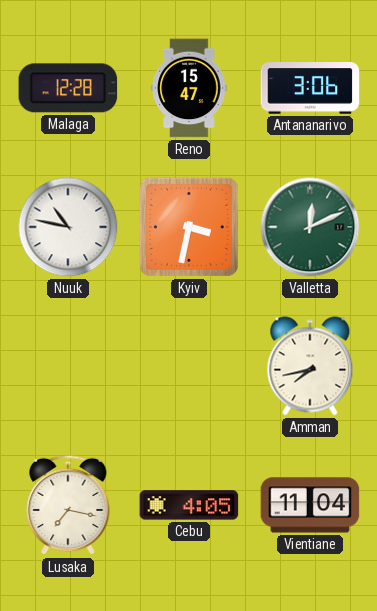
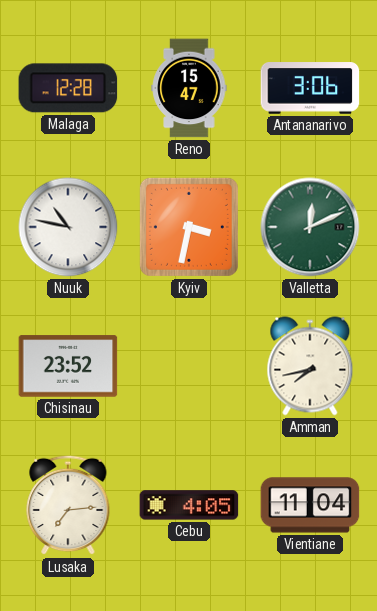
Chisinau: none -> 23:52 (68, 366)
Lusaka: 7:17 -> 7:14 (68, 505)
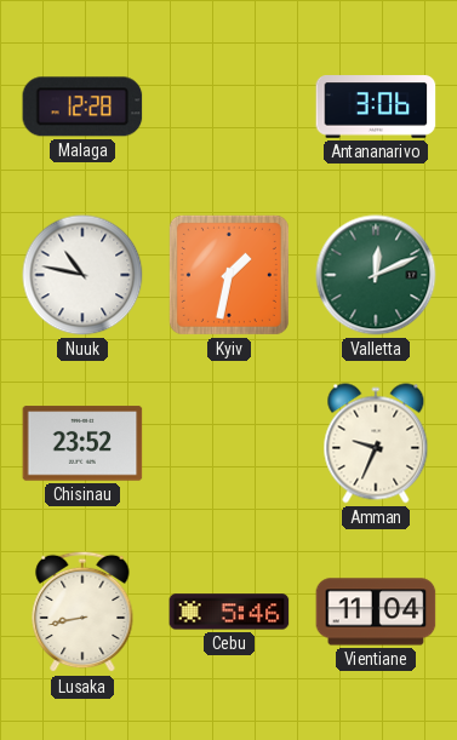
Reno: 15:47 -> none (189, 88)
Kyiv: 3:32 -> 1:32 (229, 275)
Amman: 7:43 -> 9:34 (376, 443)
Lusaka: 7:14 -> 8:43 (82, 612)
Cebu: 4:05 -> 5:46 (229, 612)
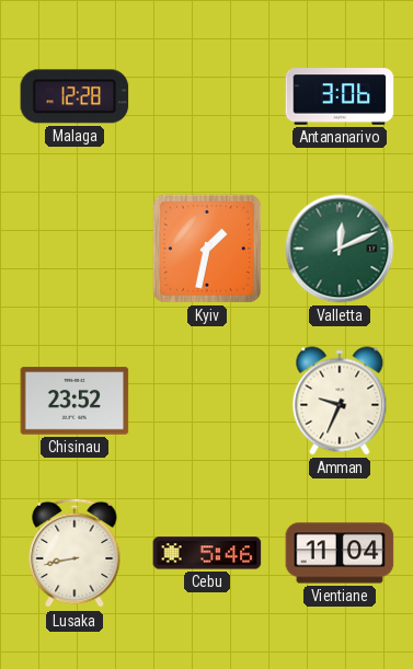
Nuuk: 10:47 -> none (82, 275)
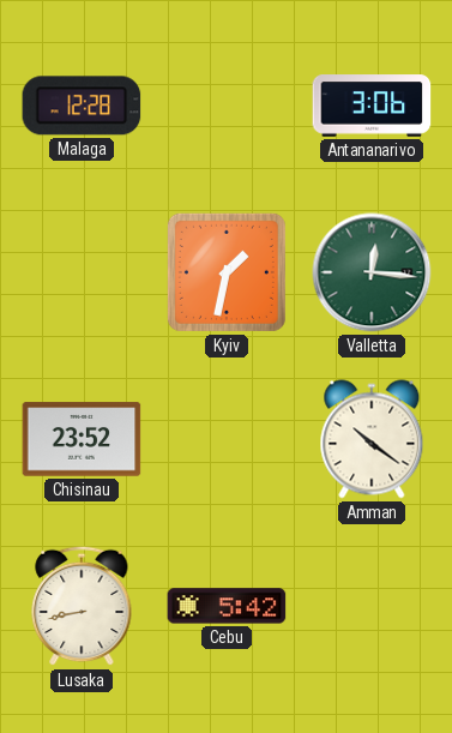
Valletta: 12:11 -> 12:16 (372, 272)
Amman: 9:34 -> 10:21 (372, 439)
Cebu: 5:46 -> 5:42 (227, 606)
Vientiane: 11:04 -> none (340, 553)
